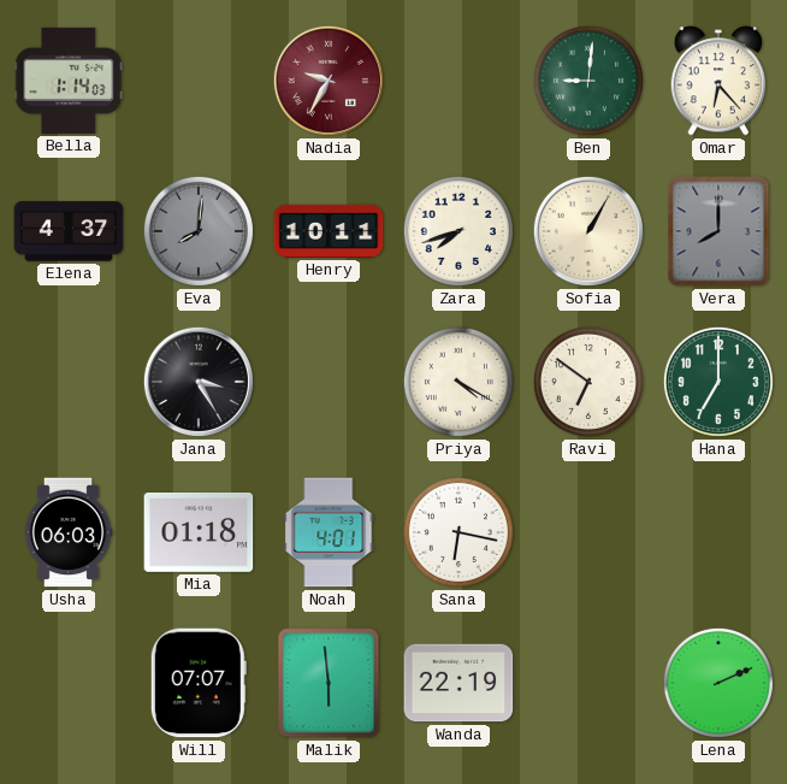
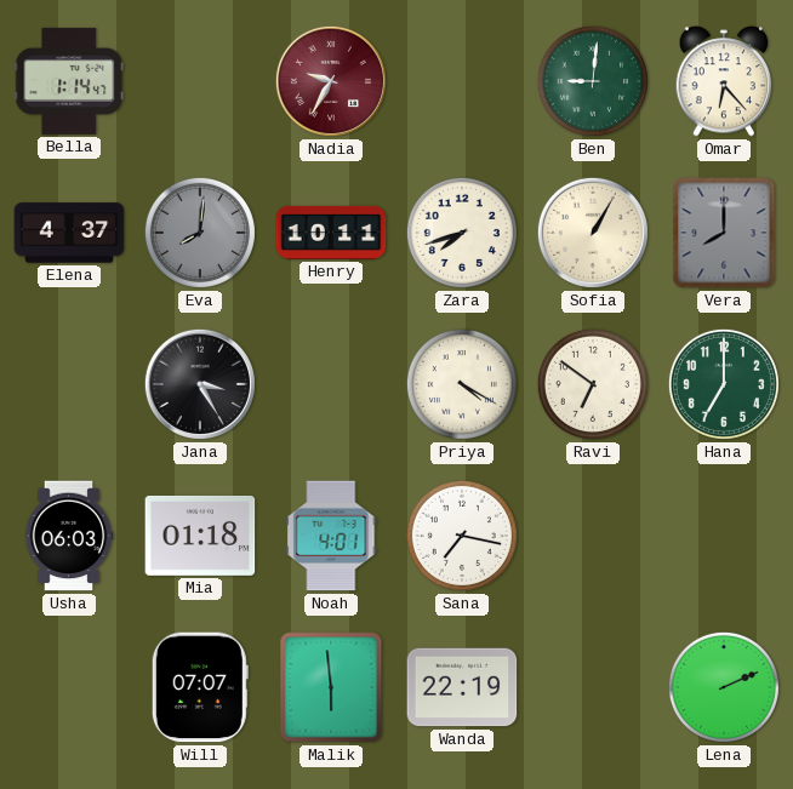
Bella: 1:14:03 -> 1:14:47 (69, 81)
Sana: 6:17 -> 7:17 (462, 536)
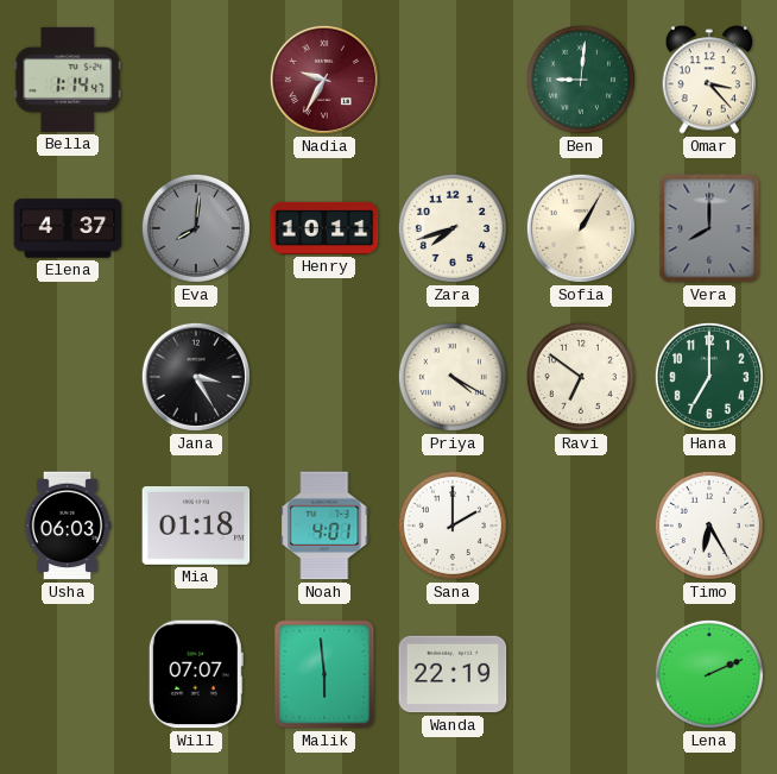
Omar: 6:23 -> 3:23 (709, 80)
Sana: 7:17 -> 2:00 (453, 526)
Timo: none -> 6:25 (709, 526)
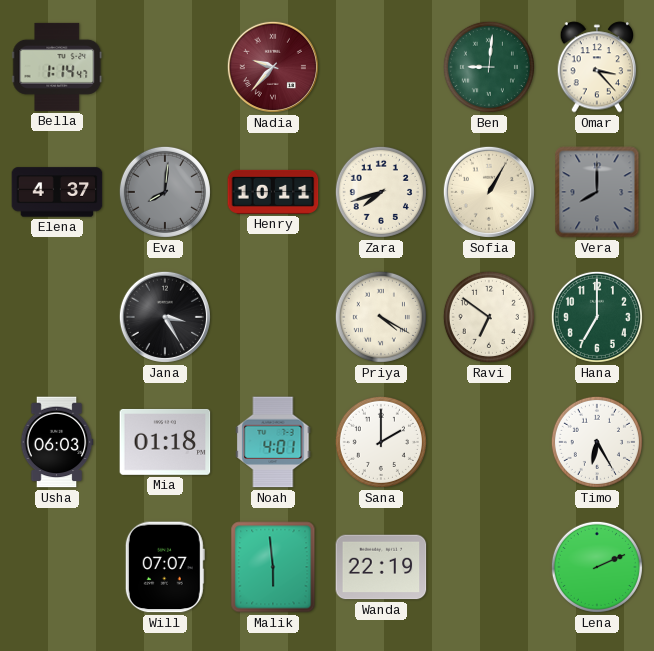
Nadia: 9:35 -> 9:37 (273, 67)
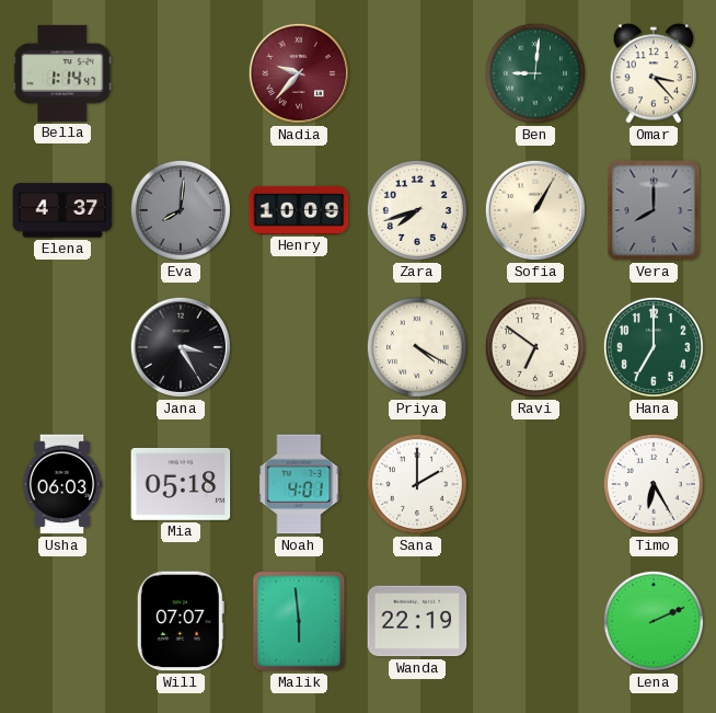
Henry: 10:11 -> 10:09 (299, 210)
Mia: 01:18 -> 05:18 (181, 484)
